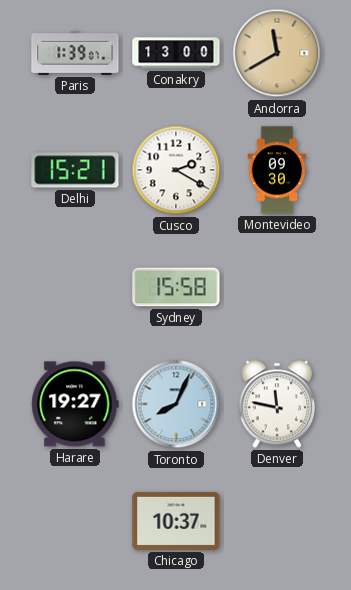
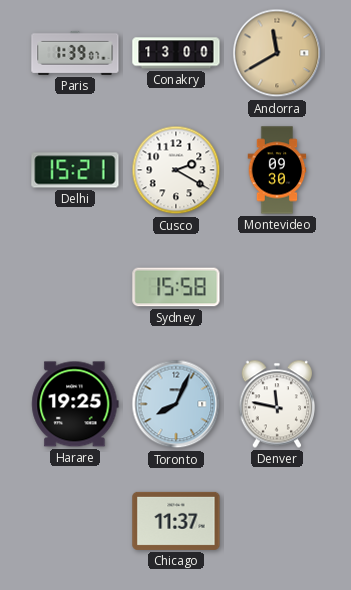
Harare: 19:27 -> 19:25 (75, 404)
Chicago: 10:37 -> 11:37 (176, 521)
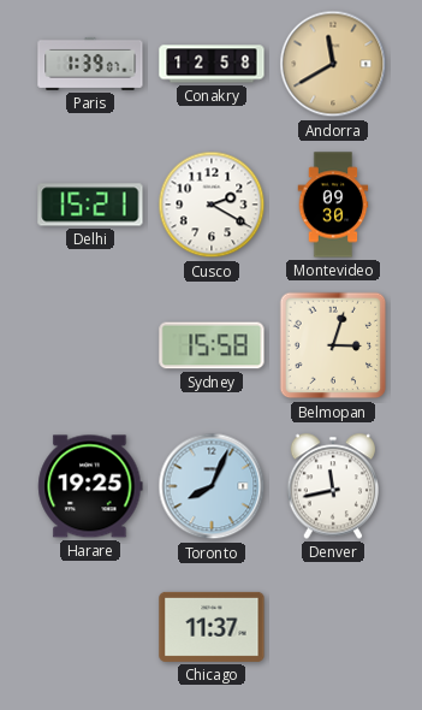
Conakry: 13:00 -> 12:58 (212, 64)
Belmopan: none -> 3:03 (333, 345)
Denver: 11:47 -> 11:43 (332, 486)
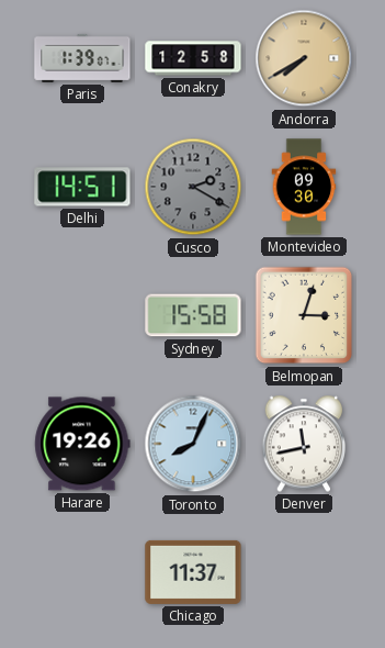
Andorra: 11:40 -> 7:40 (304, 58)
Delhi: 15:21 -> 14:51 (82, 187)
Cusco dial: white -> grey (193, 187)
Harare: 19:25 -> 19:26 (82, 444)
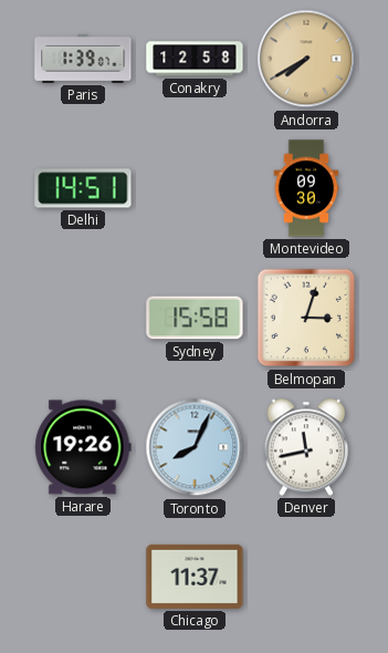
Cusco: 2:20 -> none (193, 187)
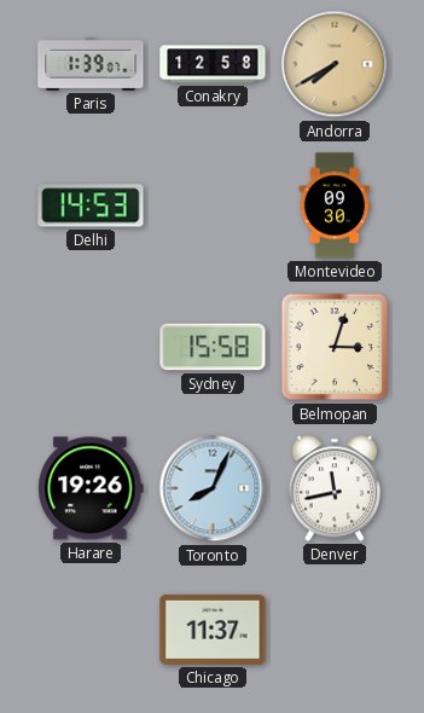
Delhi: 14:51 -> 14:53 (91, 205)
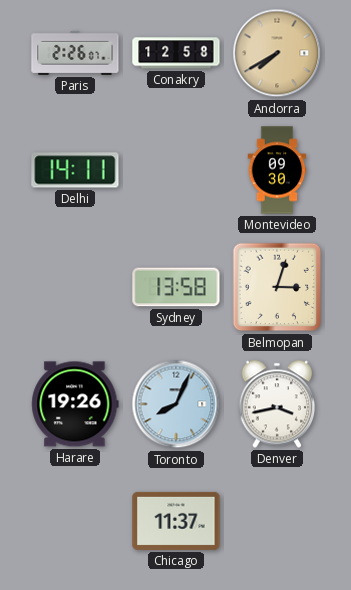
Paris: 1:39 -> 2:26 (75, 53)
Delhi: 14:53 -> 14:11 (75, 170)
Sydney: 15:58 -> 13:58 (176, 287)
Denver: 11:43 -> 3:43 (276, 404)
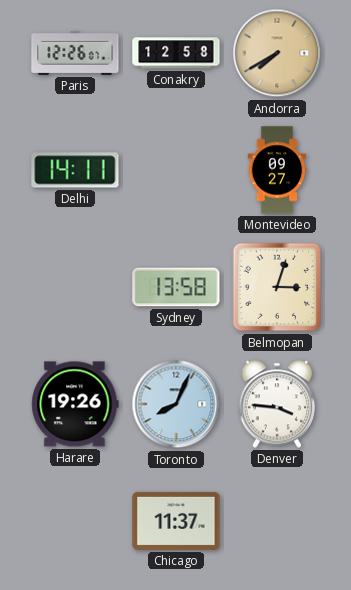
Paris: 2:26 -> 12:26 (75, 53)
Montevideo: 09:30 -> 09:27 (277, 170)
Denver: 3:43 -> 3:46 (276, 404)
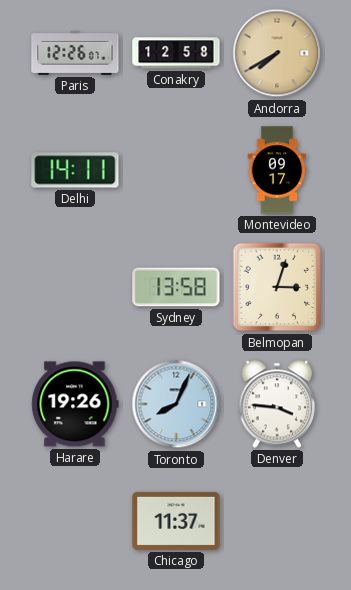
Montevideo: 09:27 -> 09:17 (277, 170)
